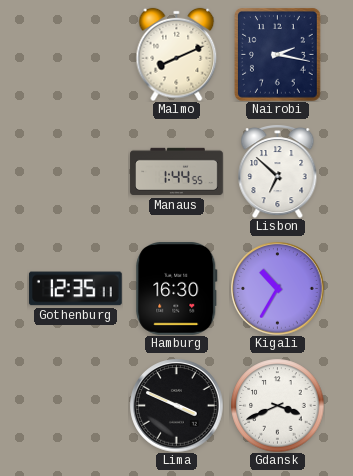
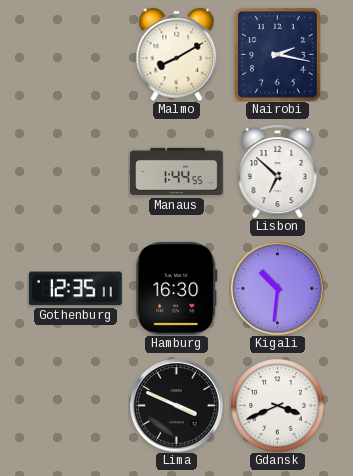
Malmo: 8:11 -> 8:10 (177, 54)
Kigali: 10:35 -> 10:31 (277, 288)
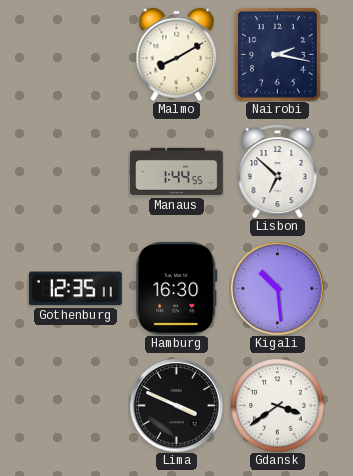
Kigali: 10:31 -> 10:29 (277, 288)
Gdansk: 3:41 -> 3:39 (277, 405)
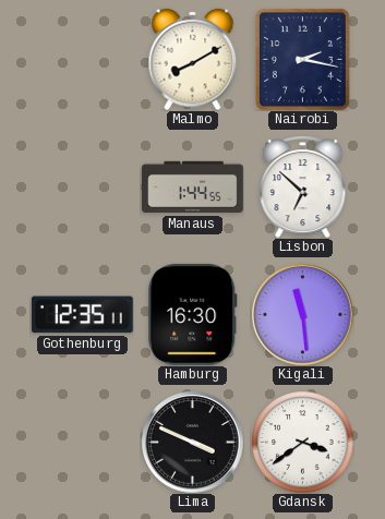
Kigali: 10:29 -> 11:29 (302, 314)
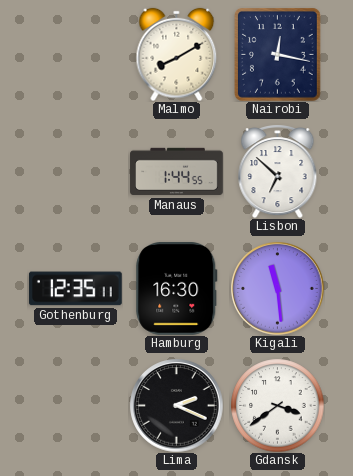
Nairobi: 2:17 -> 12:17 (277, 54)
Lima: 3:49 -> 2:19 (176, 405)
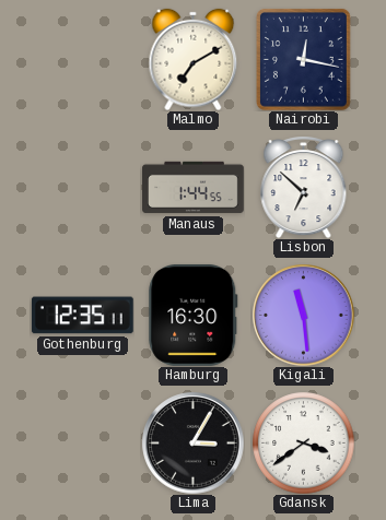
Malmo: 8:10 -> 7:10 (194, 59)
Lima: 2:19 -> 3:05 (192, 442)
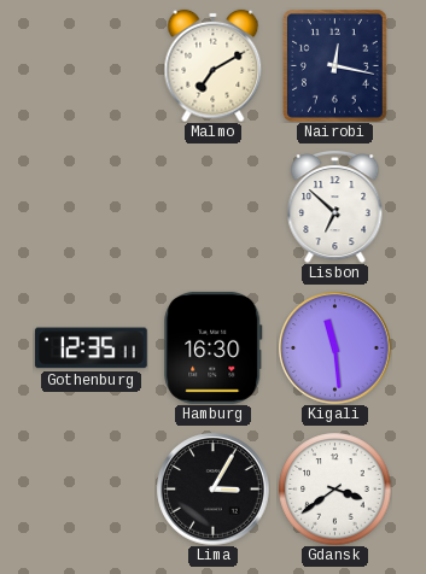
Manaus: 1:44 -> none (194, 188)
